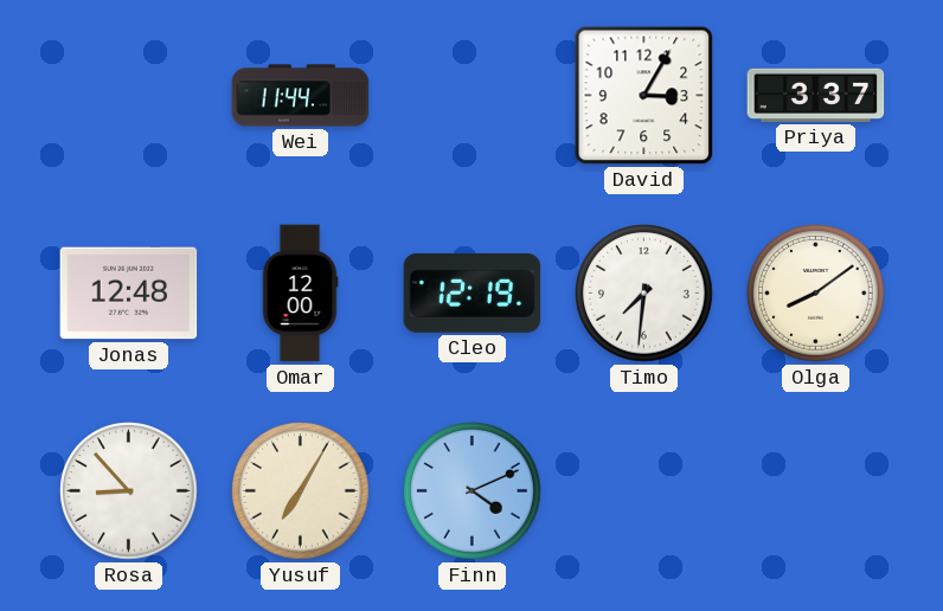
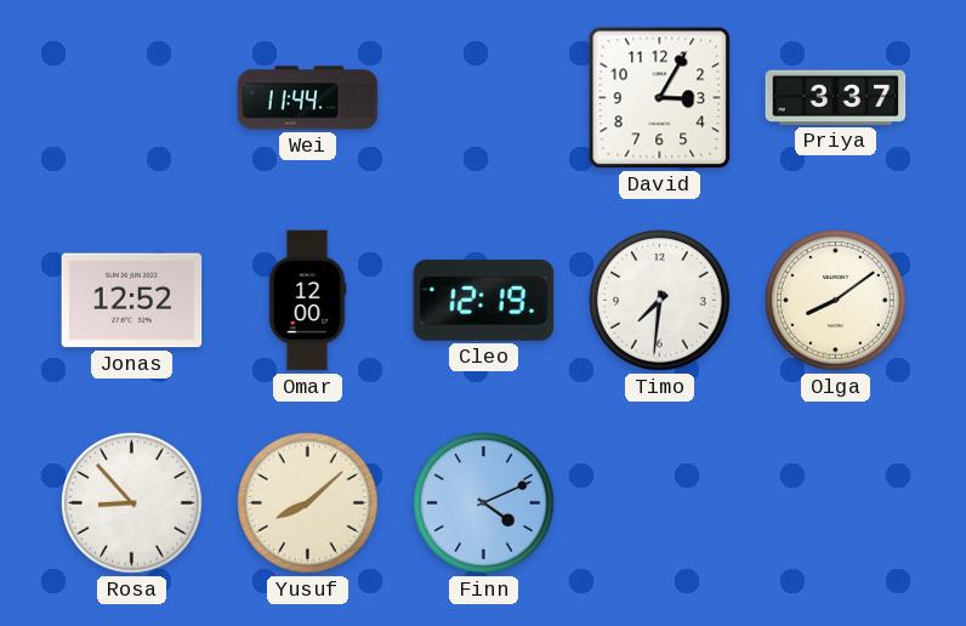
Jonas: 12:48 -> 12:52 (132, 301)
Yusuf: 7:05 -> 8:08 (308, 503)
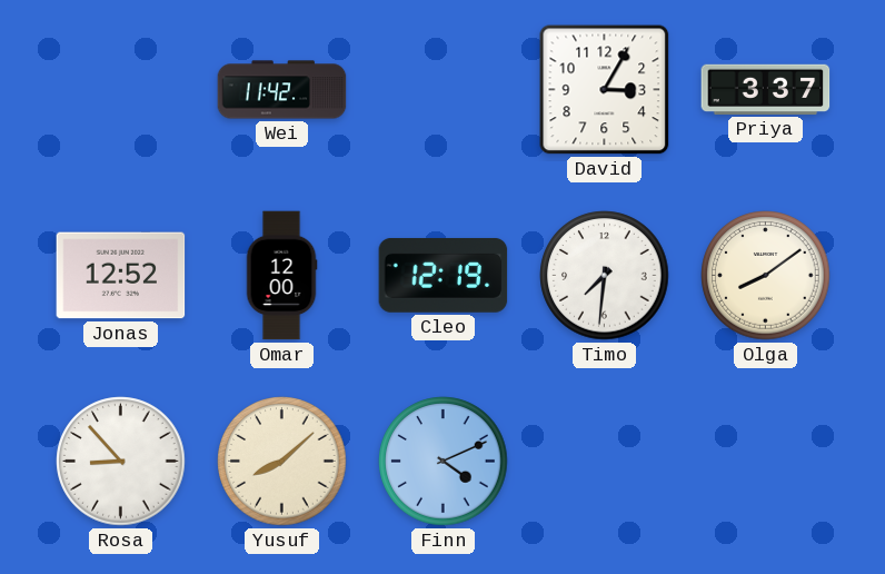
Wei: 11:44 -> 11:42 (282, 90)
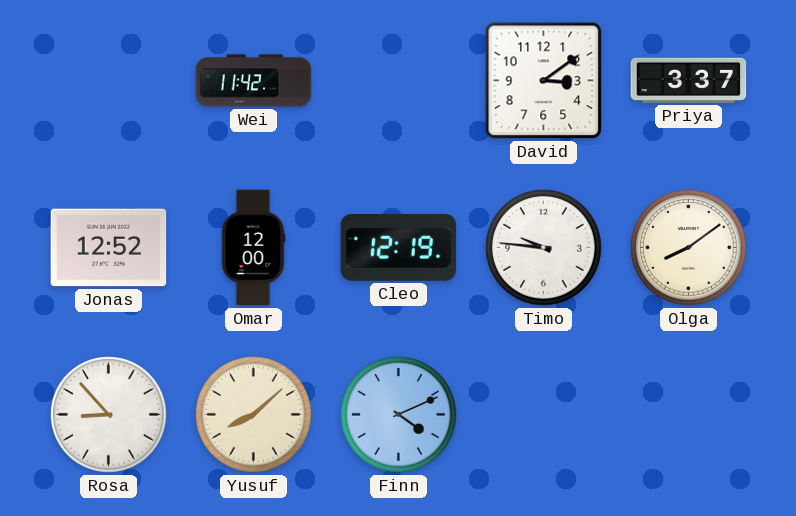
David: 3:05 -> 3:09 (544, 81)
Timo: 7:31 -> 9:46 (544, 248)
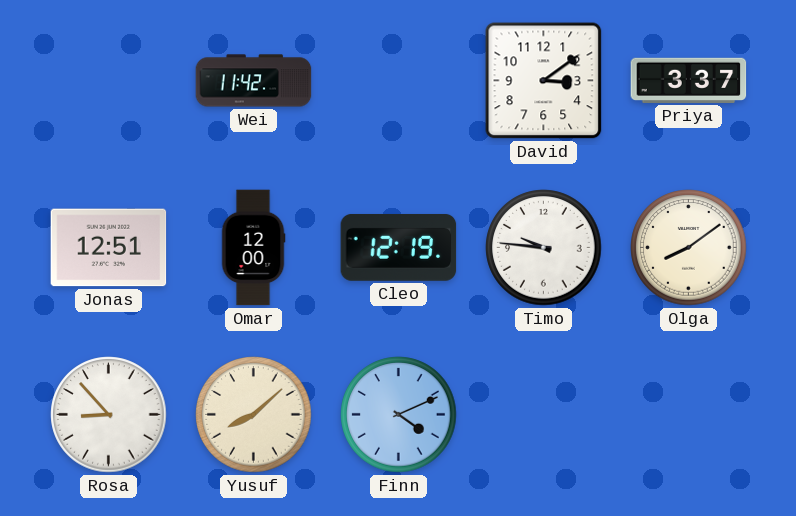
Jonas: 12:52 -> 12:51 (109, 248)
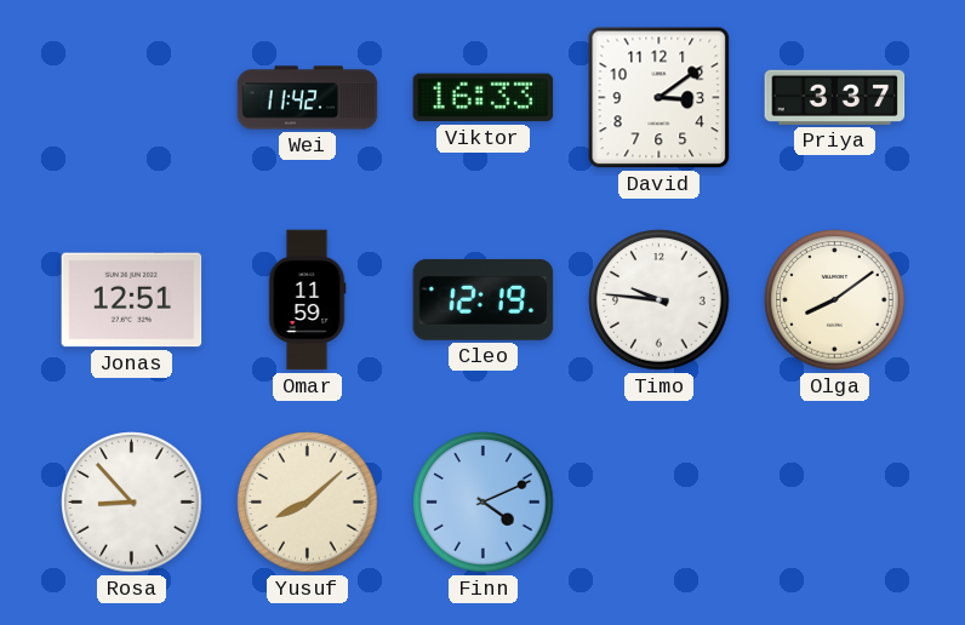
Viktor: none -> 16:33 (484, 98)
Omar: 12:00 -> 11:59 (307, 300)
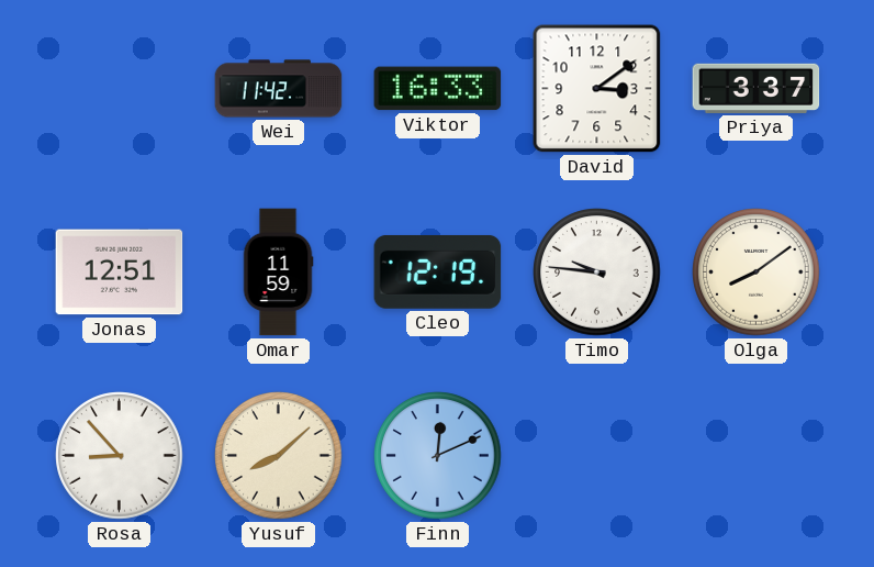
Finn: 4:11 -> 12:11 (438, 456)
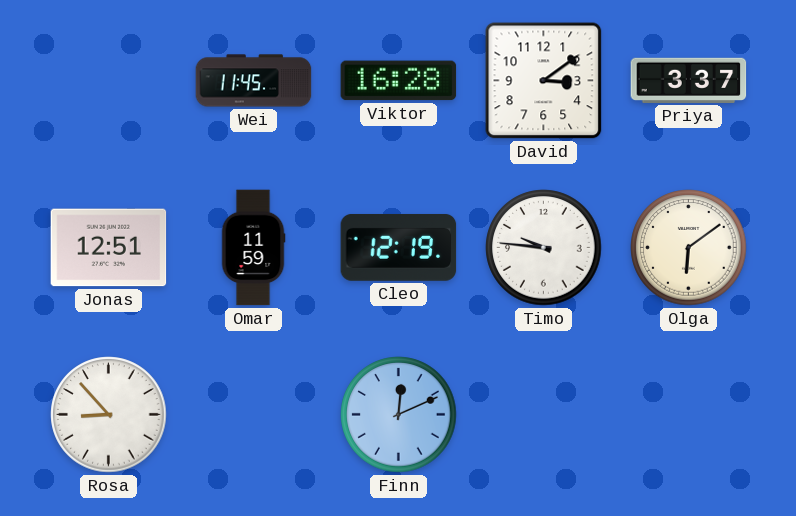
Wei: 11:42 -> 11:45 (254, 81)
Viktor: 16:33 -> 16:28 (399, 81)
Olga: 8:09 -> 6:09 (689, 248)
Yusuf: 8:08 -> none (279, 456)
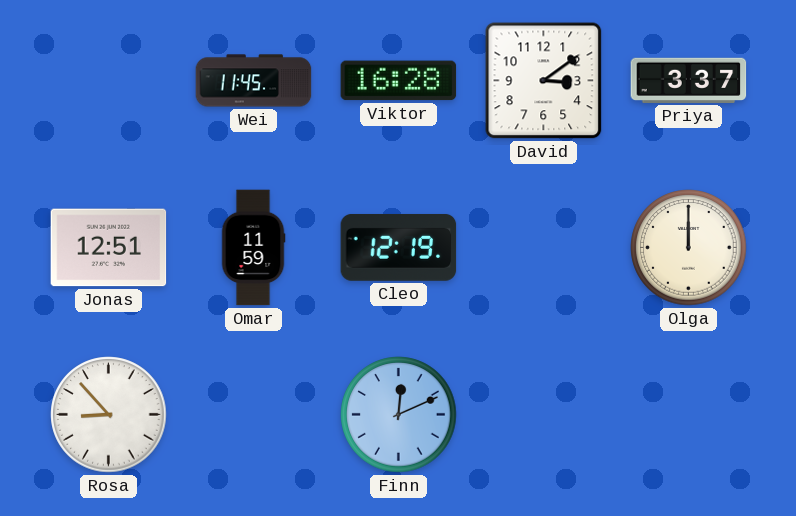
Timo: 9:46 -> none (544, 248)
Olga: 6:09 -> 12:00 (689, 248)
